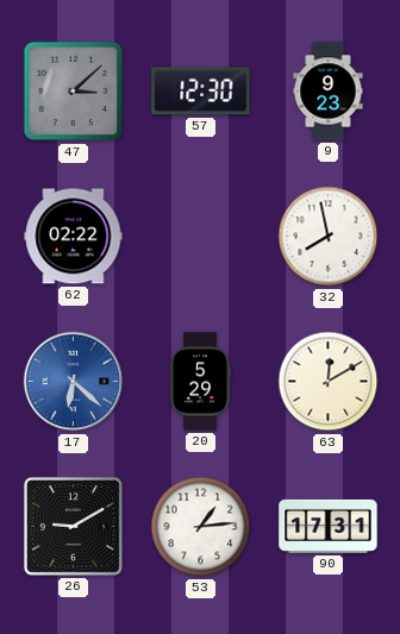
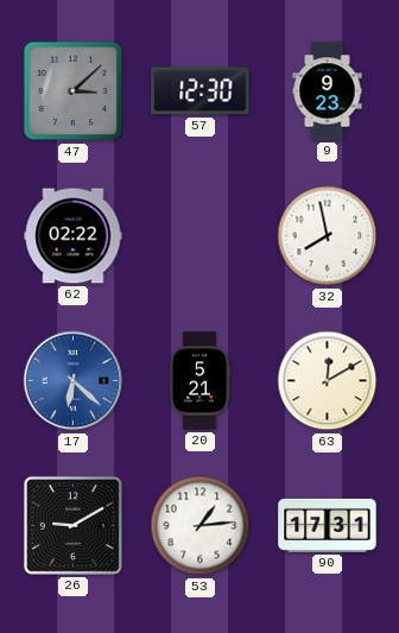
20: 5:29 -> 5:21 (199, 381)
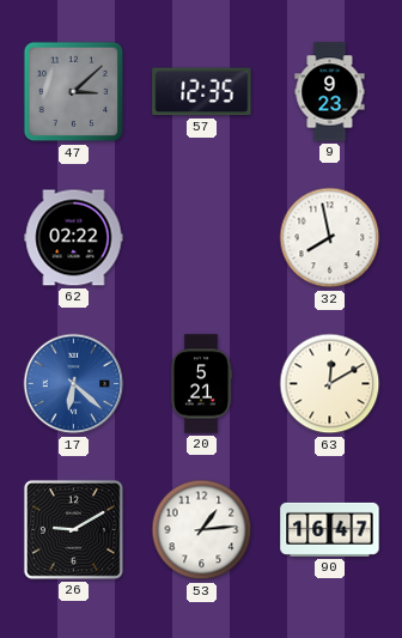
57: 12:30 -> 12:35 (202, 92)
90: 17:31 -> 16:47 (330, 529)
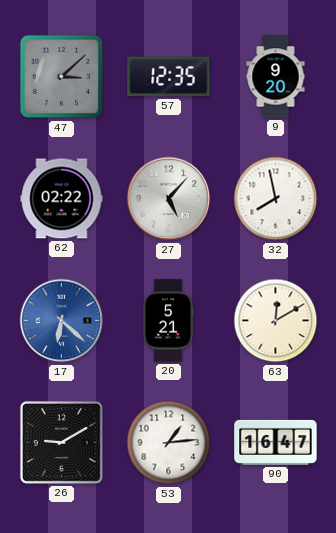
9: 9:23 -> 9:20 (276, 77)
27: none -> 5:07 (169, 199)
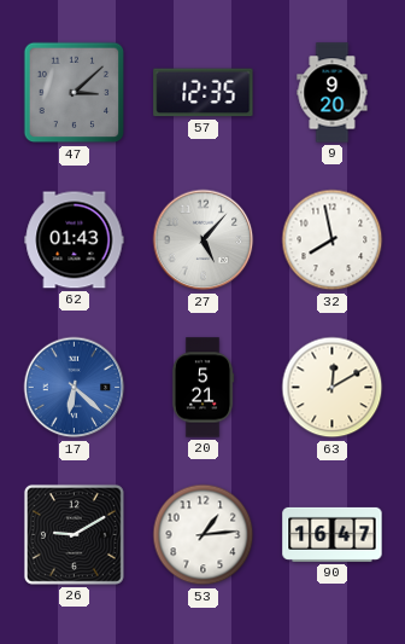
62: 02:22 -> 01:43 (75, 240)
